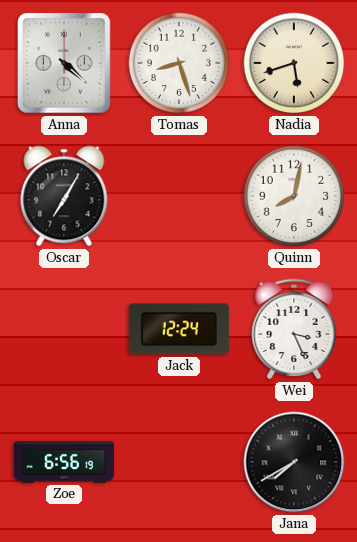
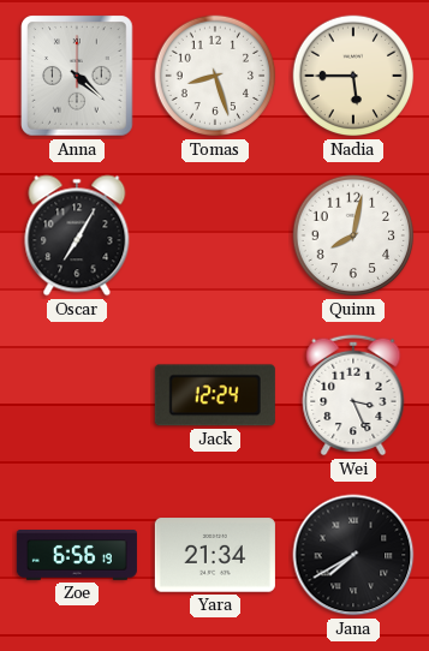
Nadia: 5:42 -> 5:45 (353, 76)
Yara: none -> 21:34 (215, 555)
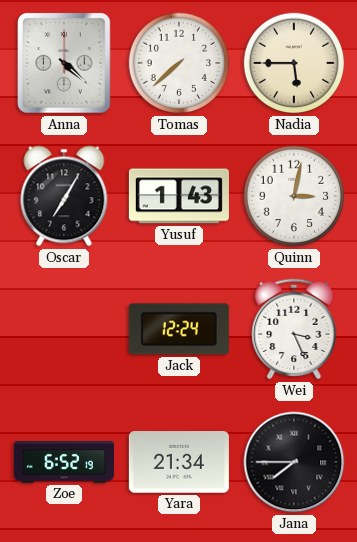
Tomas: 8:27 -> 7:38 (179, 63)
Yusuf: none -> 1:43 (179, 196)
Quinn: 8:02 -> 3:02 (294, 196)
Zoe: 6:56 -> 6:52 (64, 463)
Jana: 7:40 -> 7:45 (294, 462)
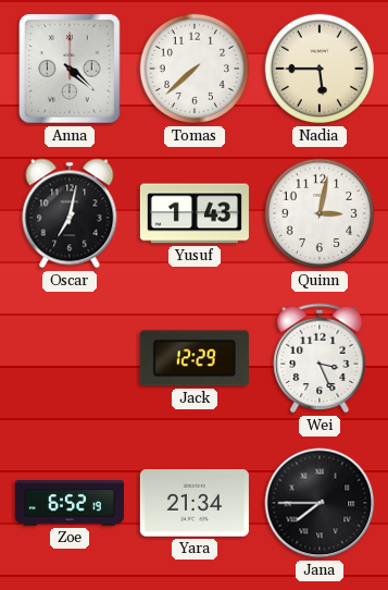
Oscar: 7:05 -> 7:02 (70, 213)
Jack: 12:24 -> 12:29 (195, 358)
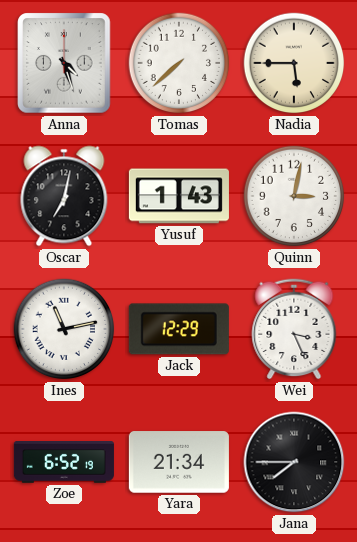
Anna: 4:22 -> 4:27 (64, 63)
Ines: none -> 11:13 (64, 329)
